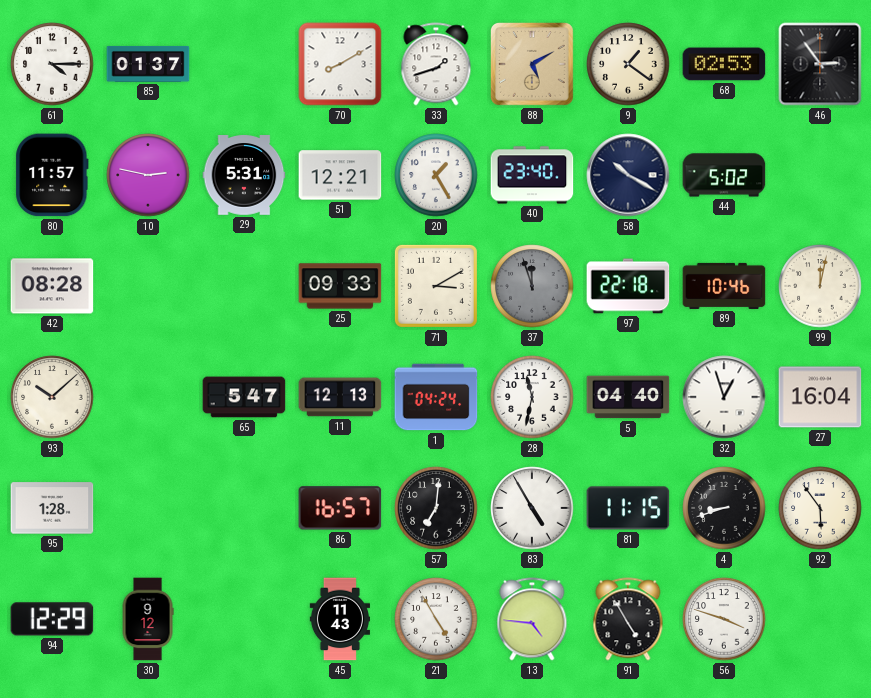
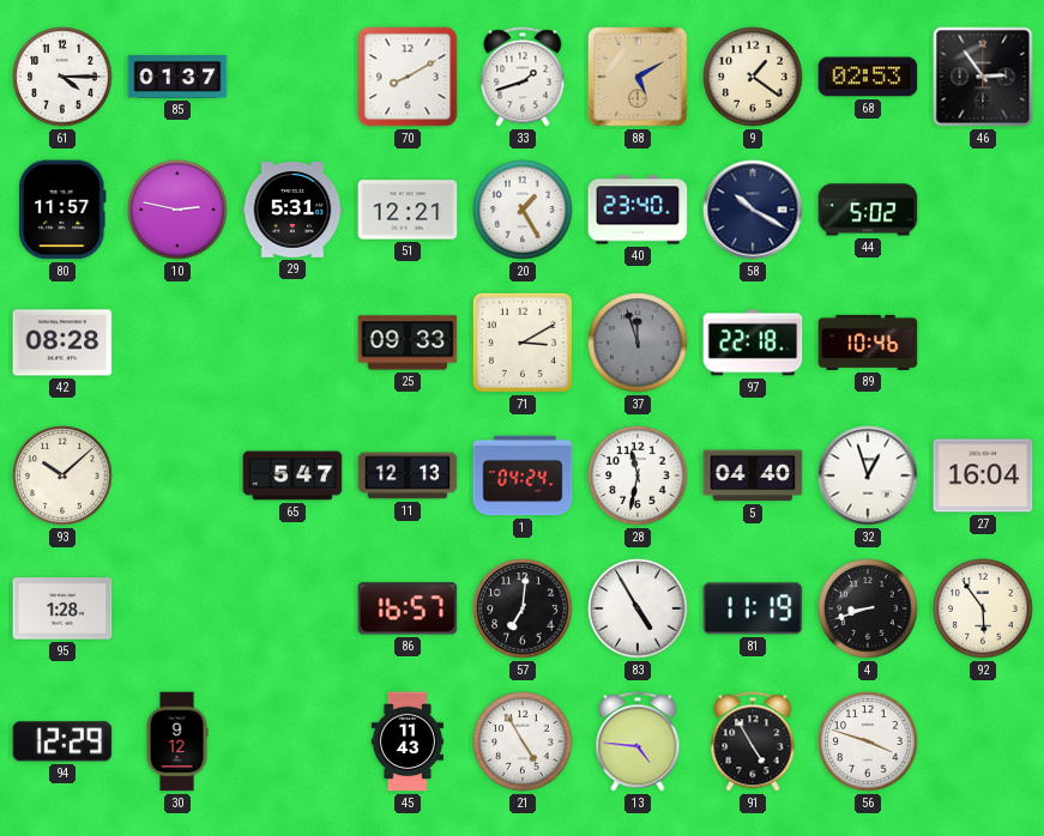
99: 12:02 -> none (820, 286)
81: 11:15 -> 11:19 (753, 608)
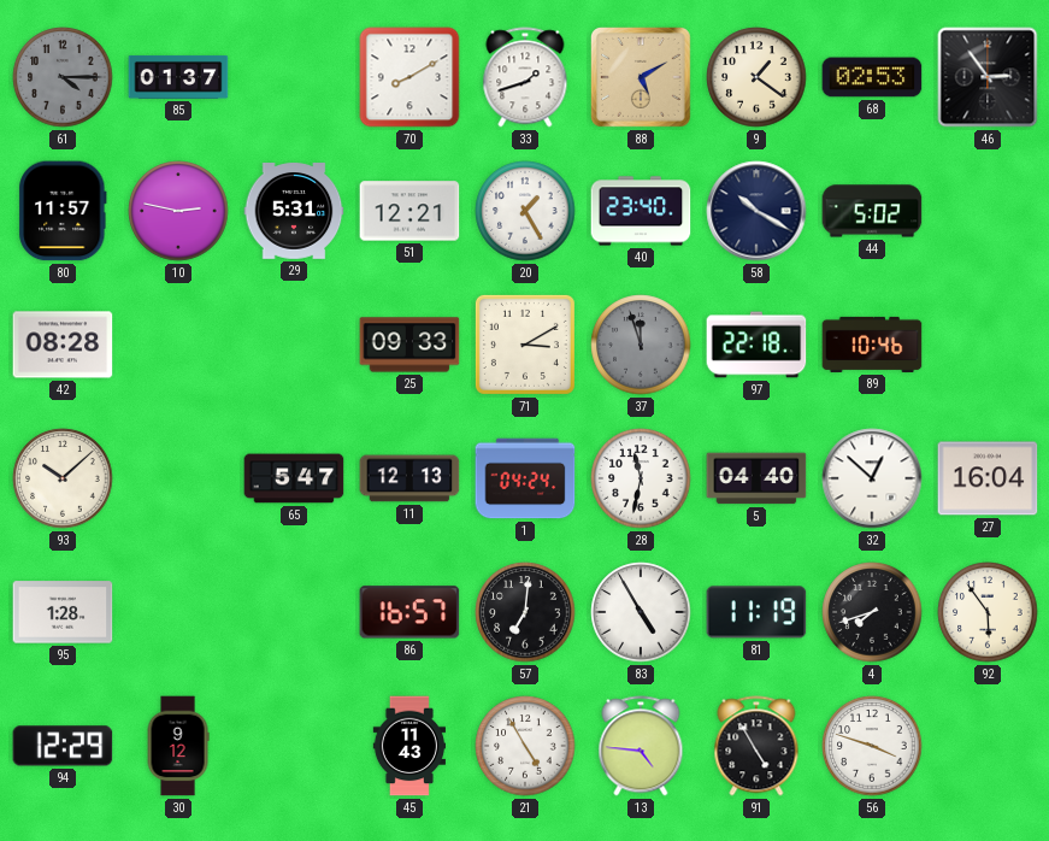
61 dial: white -> grey (63, 77)
32: 12:57 -> 12:52 (872, 478)
4: 8:42 -> 7:42 (872, 612)
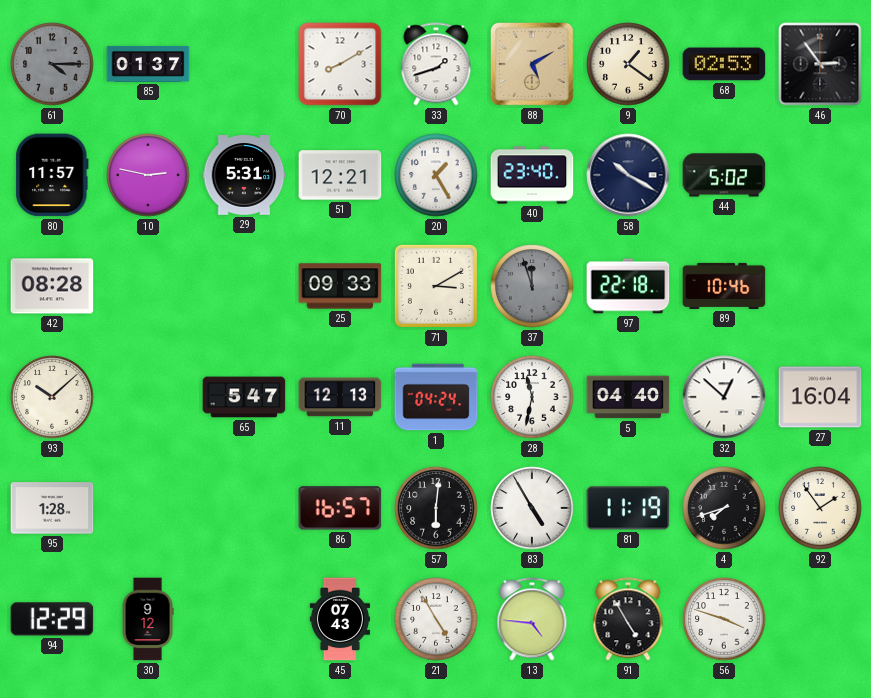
57: 7:01 -> 6:01 (436, 508)
92: 5:54 -> 1:54 (820, 508)
45: 11:43 -> 07:43 (339, 619)
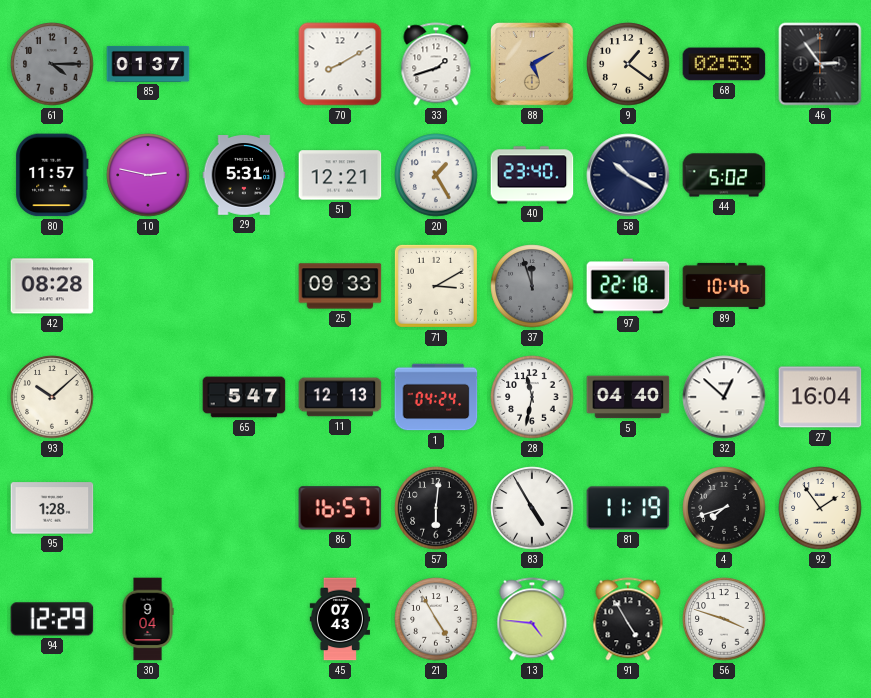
30: 9:12 -> 9:04 (148, 619)
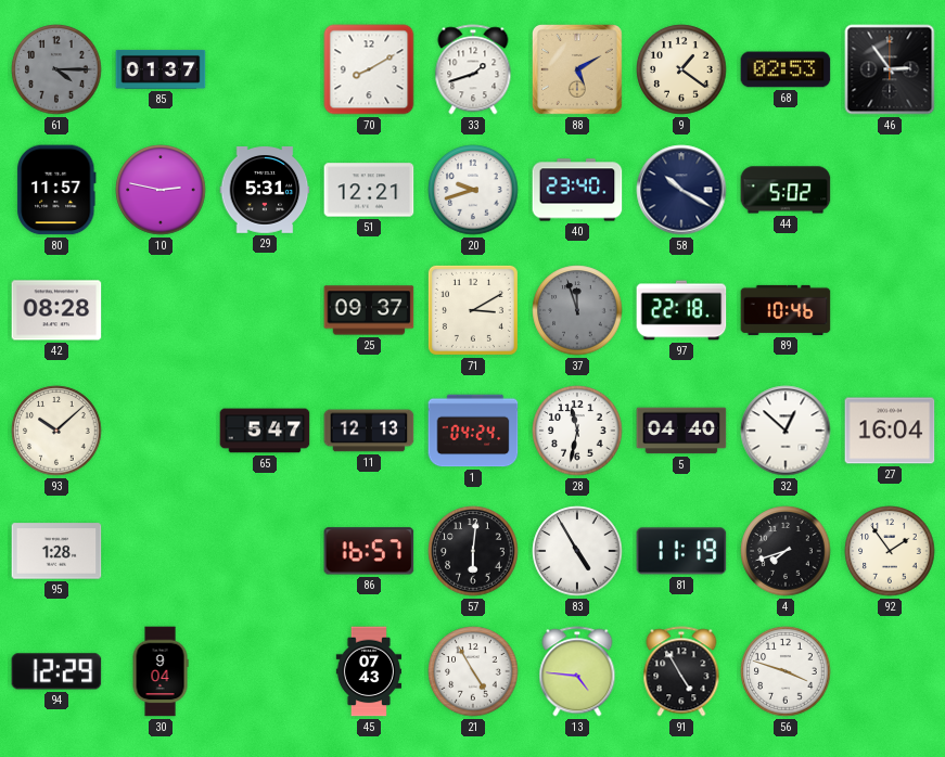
20: 1:25 -> 9:42 (473, 190)
25: 09:33 -> 09:37 (369, 310)
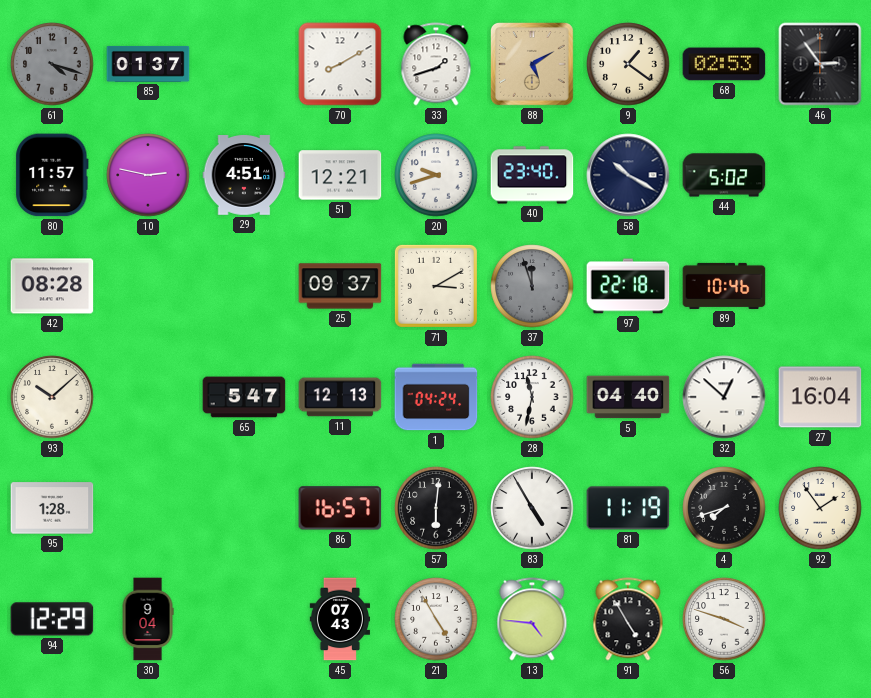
61: 4:15 -> 4:18 (52, 64)
29: 5:31 -> 4:51 (244, 176)
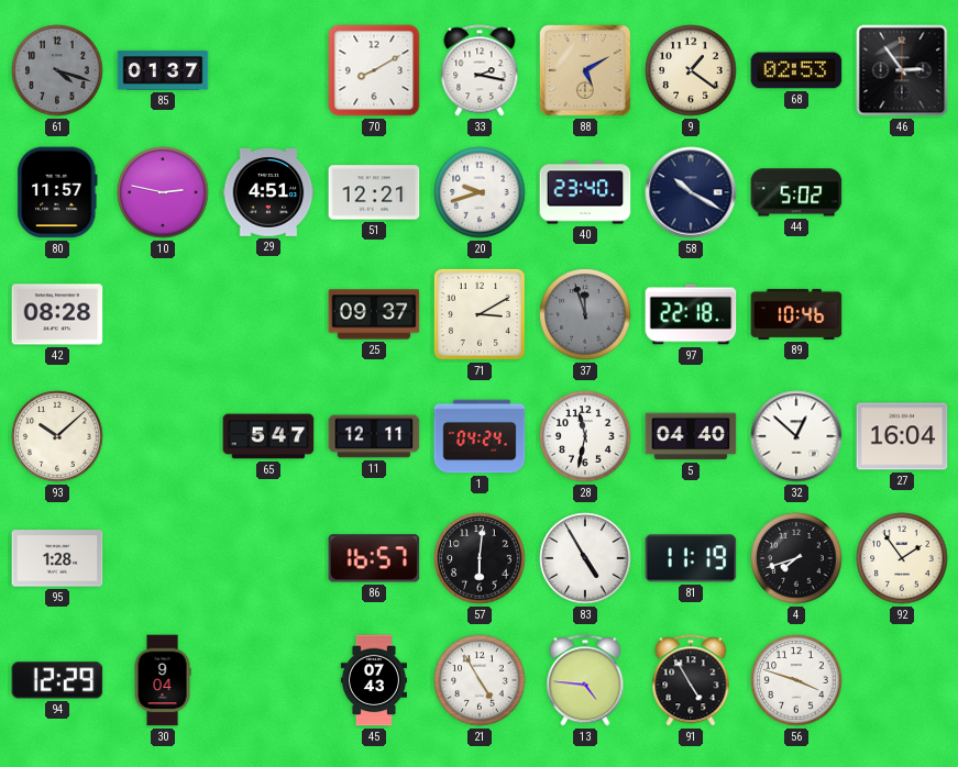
33: 1:42 -> 2:17 (480, 70)
11: 12:13 -> 12:11 (374, 436)
